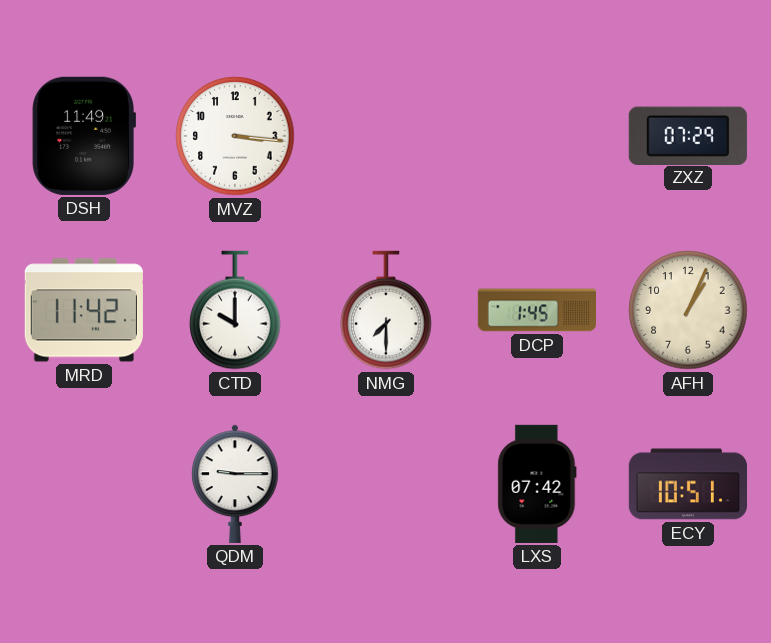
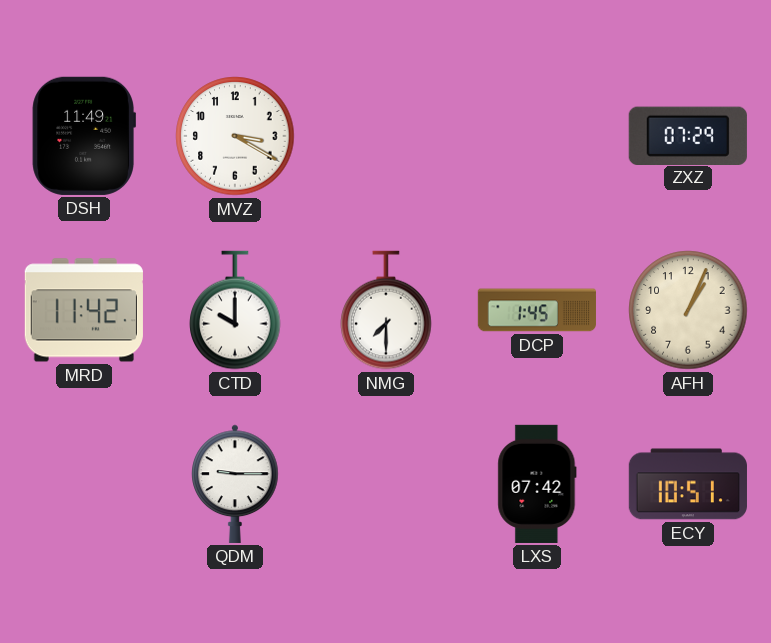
MVZ: 3:16 -> 3:20 (235, 136)
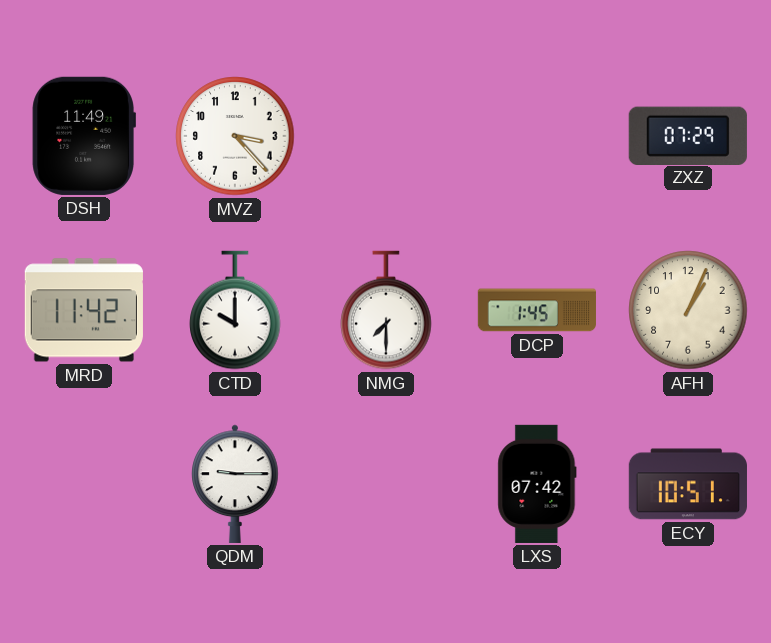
MVZ: 3:20 -> 3:23 (235, 136)
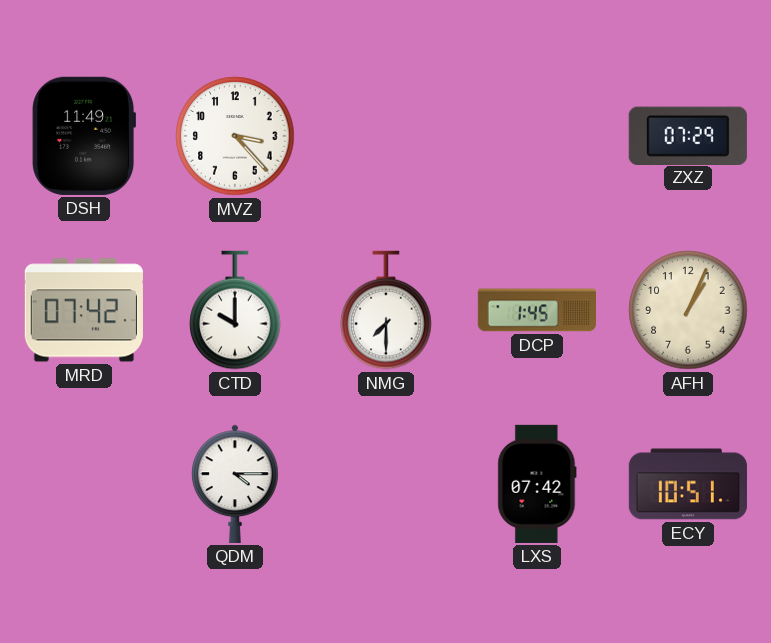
MRD: 11:42 -> 07:42 (84, 310)
QDM: 9:15 -> 4:15 (235, 484)
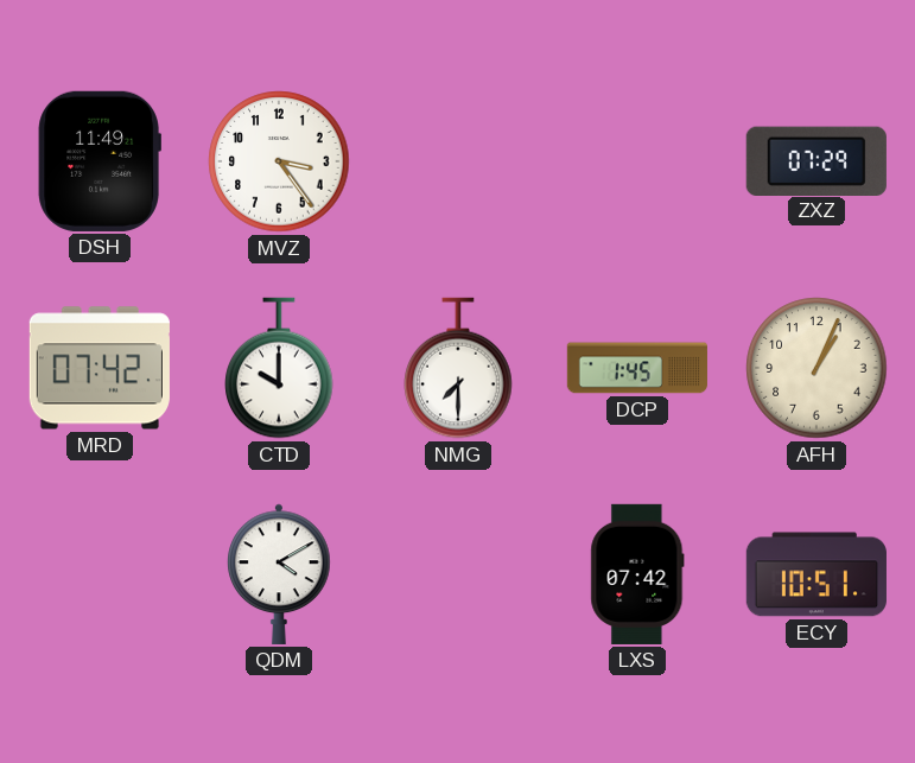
MVZ: 3:23 -> 3:24 (279, 161)
QDM: 4:15 -> 4:10 (279, 574)
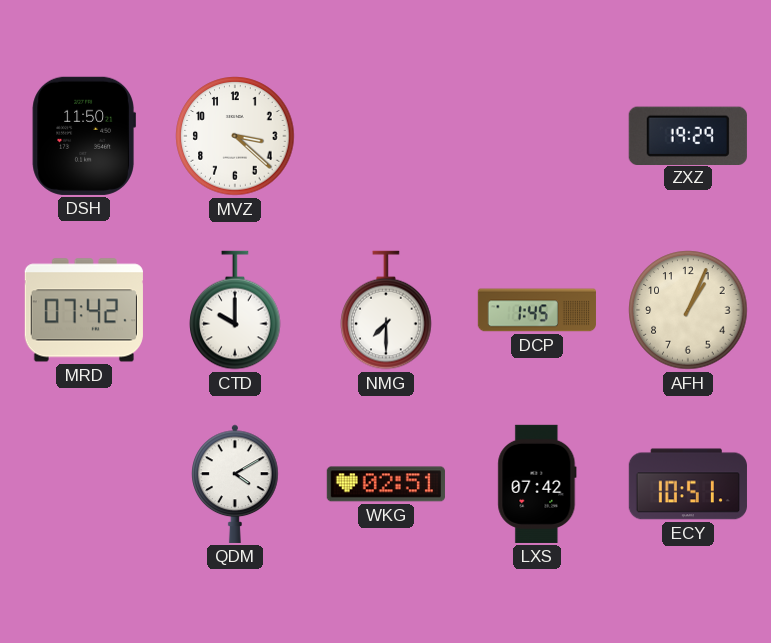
DSH: 11:49 -> 11:50 (84, 136)
MVZ: 3:24 -> 3:22 (235, 136)
ZXZ: 07:29 -> 19:29 (688, 135)
WKG: none -> 02:51 (386, 484)
